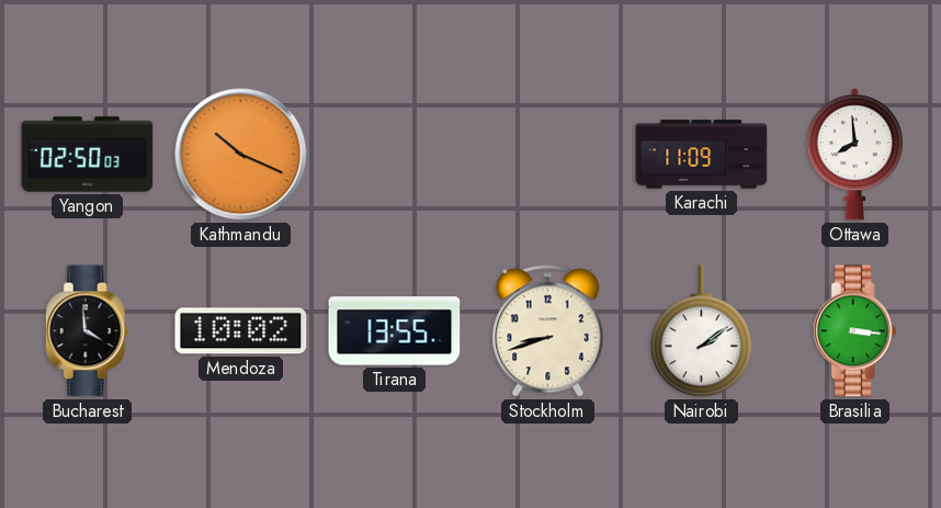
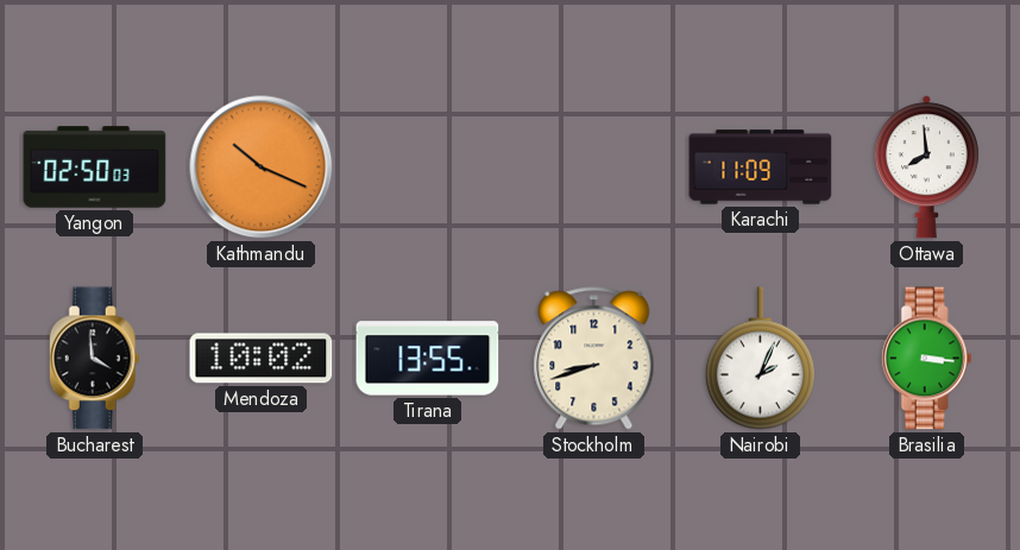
Nairobi: 2:09 -> 2:04 (760, 359)
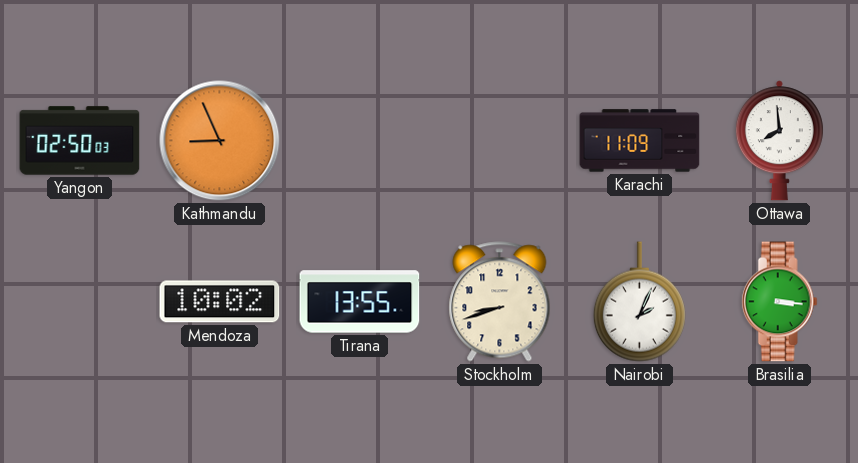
Kathmandu: 10:19 -> 8:56 (220, 141)
Bucharest: 3:59 -> none (94, 359)
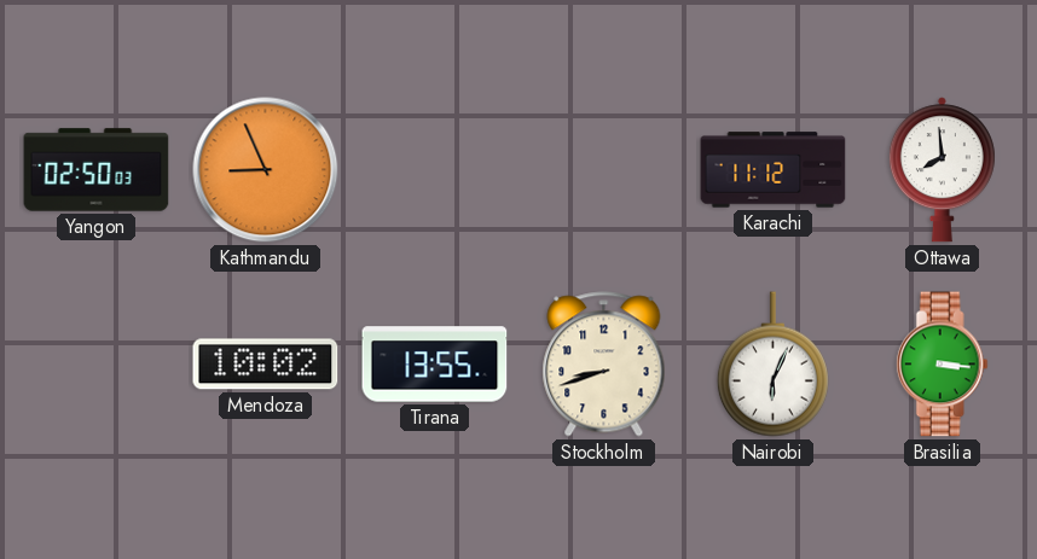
Karachi: 11:09 -> 11:12 (774, 170)
Nairobi: 2:04 -> 6:04 (772, 365)
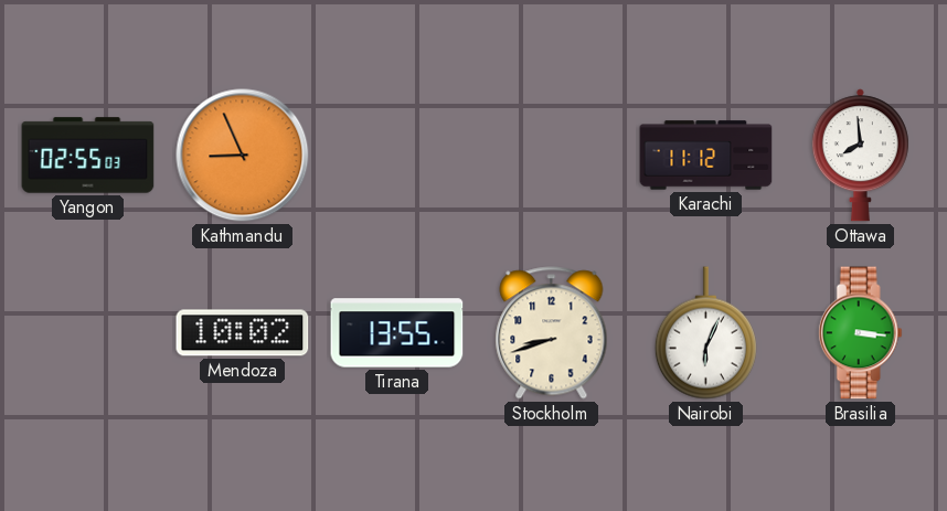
Yangon: 02:50 -> 02:55 (88, 156)
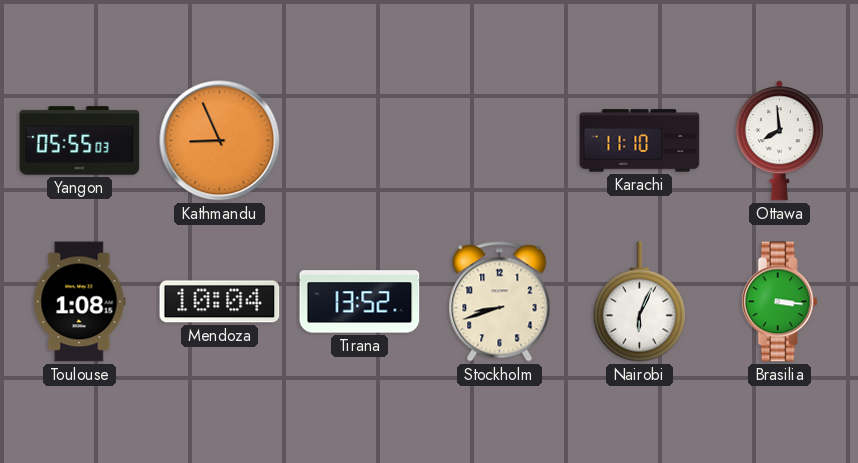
Yangon: 02:55 -> 05:55 (80, 141)
Karachi: 11:12 -> 11:10 (640, 141)
Toulouse: none -> 1:08 (80, 302)
Mendoza: 10:02 -> 10:04 (220, 302)
Tirana: 13:55 -> 13:52 (360, 302)
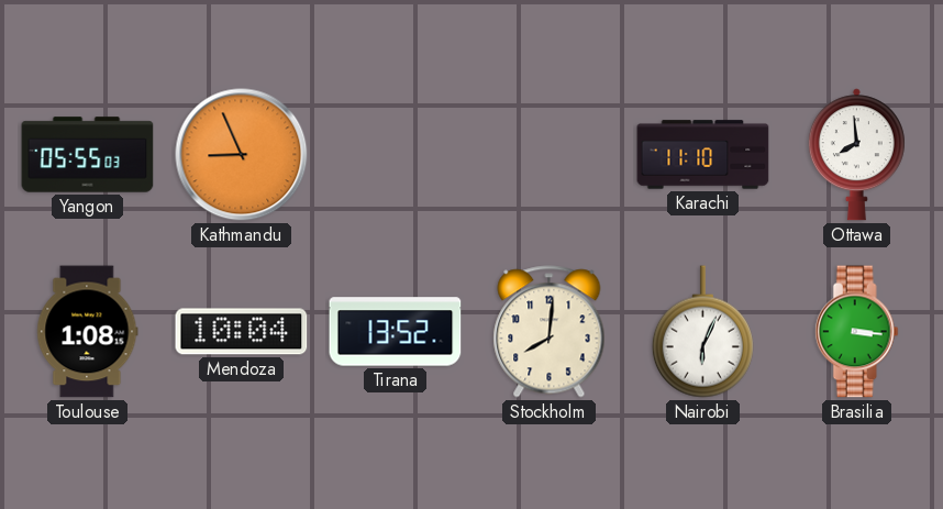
Stockholm: 8:42 -> 8:01 (550, 332)
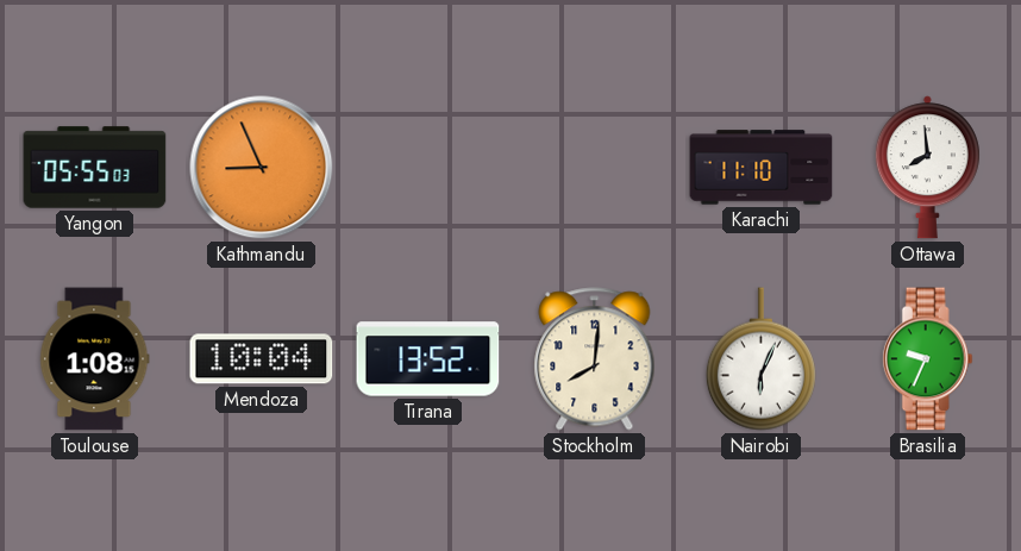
Brasilia: 3:16 -> 9:34 (927, 359)
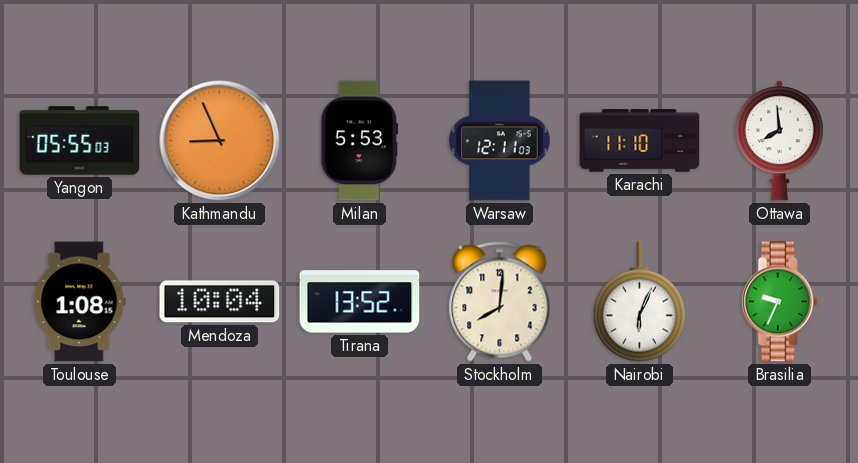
Milan: none -> 5:53 (360, 141)
Warsaw: none -> 12:11 (500, 141)
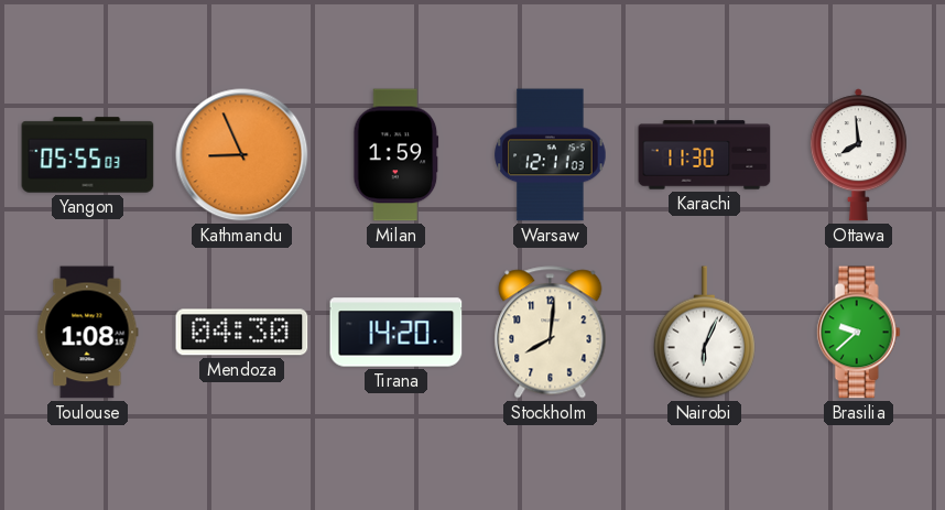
Milan: 5:53 -> 1:59 (397, 155)
Karachi: 11:10 -> 11:30 (705, 155)
Mendoza: 10:04 -> 04:30 (242, 333)
Tirana: 13:52 -> 14:20 (397, 333)
Brasilia: 9:34 -> 9:38 (858, 333)
